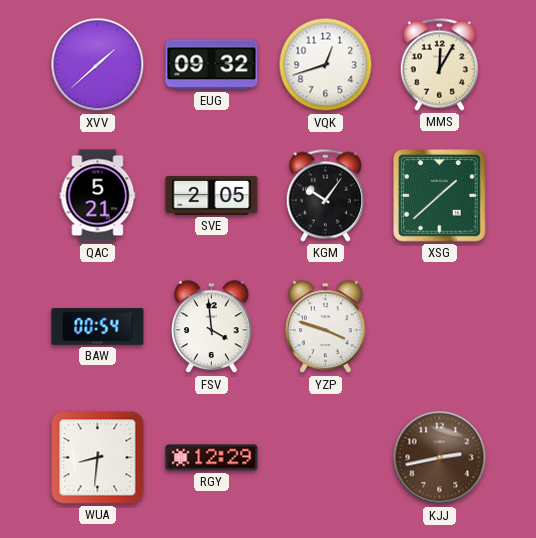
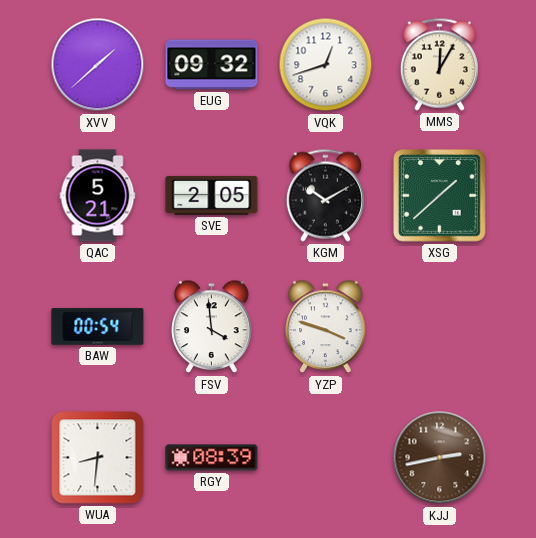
KGM: 10:06 -> 10:10 (325, 195)
RGY: 12:29 -> 08:39 (212, 458)
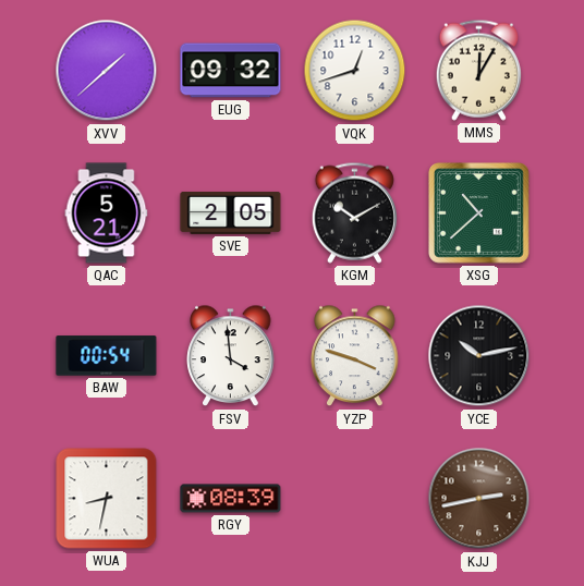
XSG: 1:38 -> 10:38 (479, 213)
YCE: none -> 10:13 (479, 356)
WUA: 8:31 -> 8:32 (107, 499)
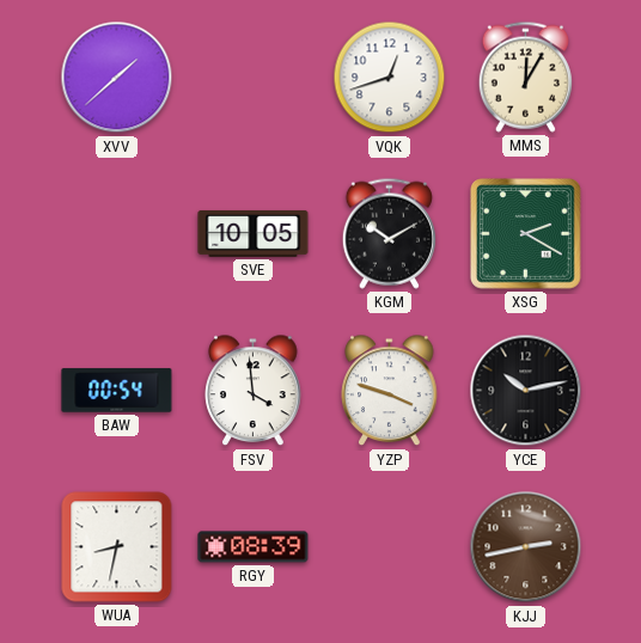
EUG: 09:32 -> none (231, 71)
QAC: 5:21 -> none (107, 213)
SVE: 2:05 -> 10:05 (254, 233)
XSG: 10:38 -> 2:20 (526, 234)
